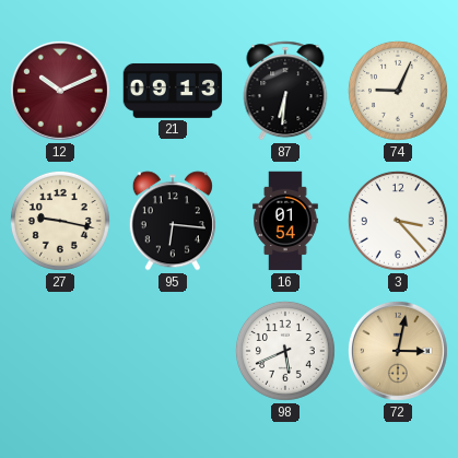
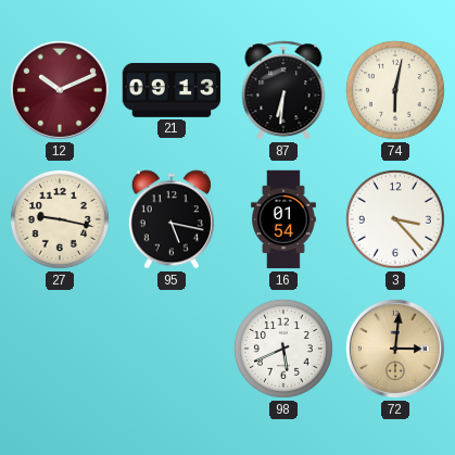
74: 9:04 -> 6:02 (395, 90)
95: 6:16 -> 5:17 (172, 219)
72: 3:02 -> 3:01 (395, 349)
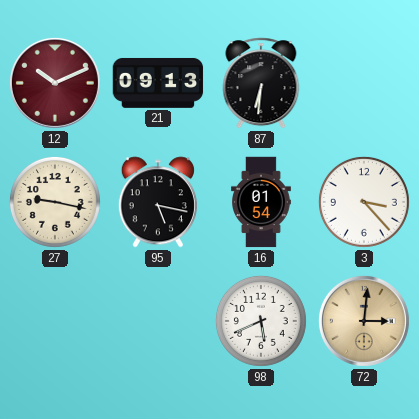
74: 6:02 -> none (395, 90)
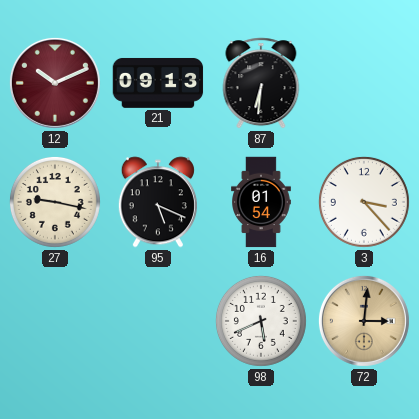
95: 5:17 -> 5:19 (158, 202)
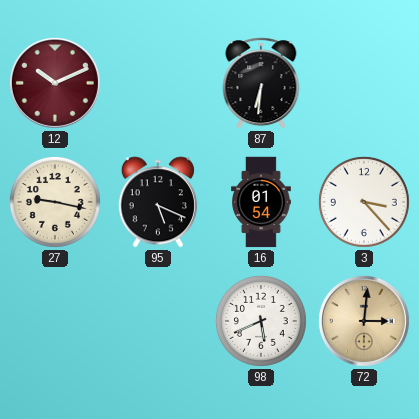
21: 09:13 -> none (158, 83)
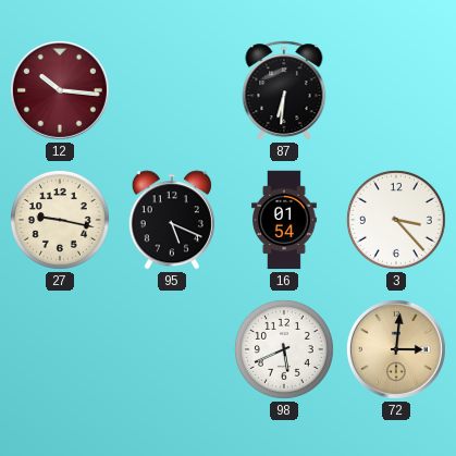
12: 10:11 -> 10:16 (60, 90)
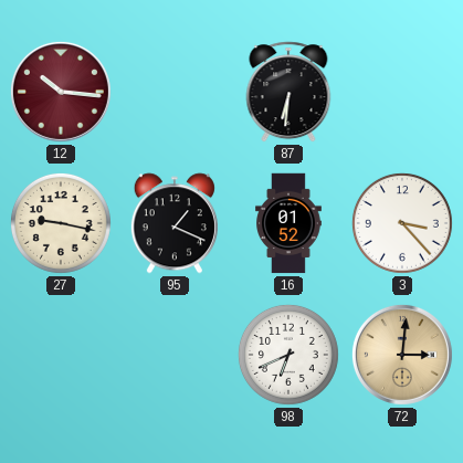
95: 5:19 -> 1:19 (175, 223)
16: 01:54 -> 01:52 (290, 223)
98: 5:41 -> 6:41 (288, 355)
